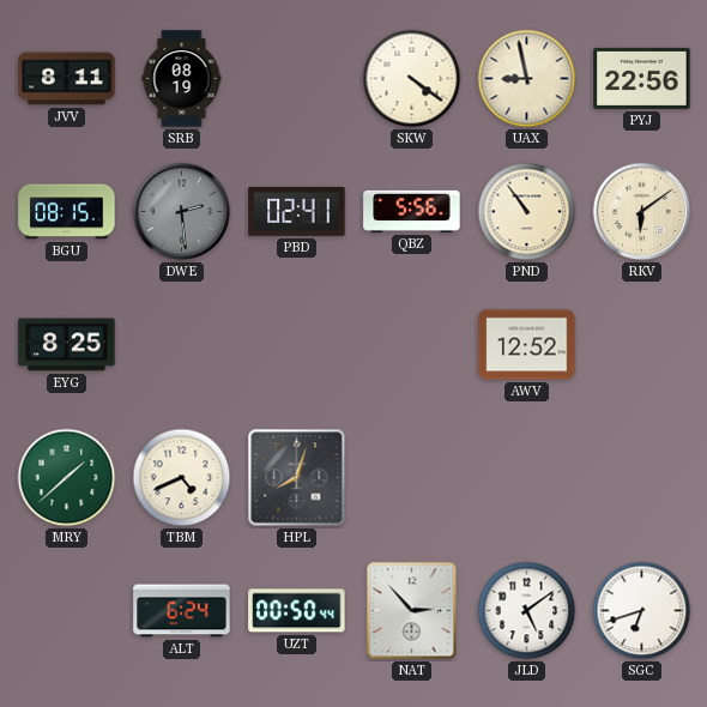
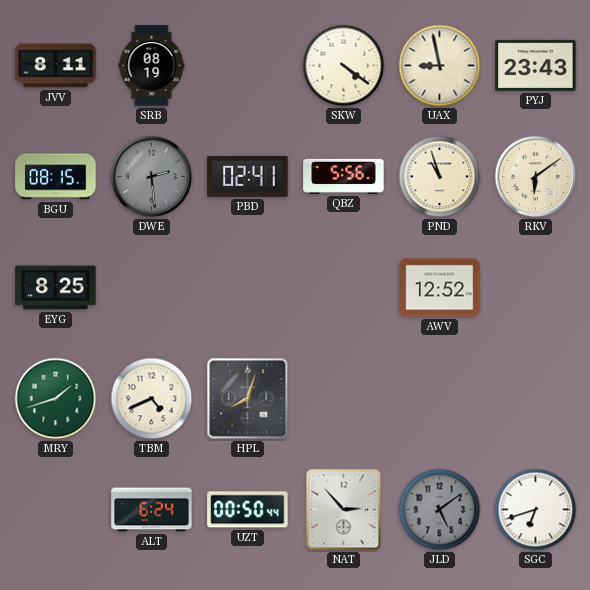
PYJ: 22:56 -> 23:43 (536, 65)
PND: 10:54 -> 10:57 (440, 177)
MRY: 1:38 -> 1:42 (56, 399)
JLD dial: white -> grey (440, 510)
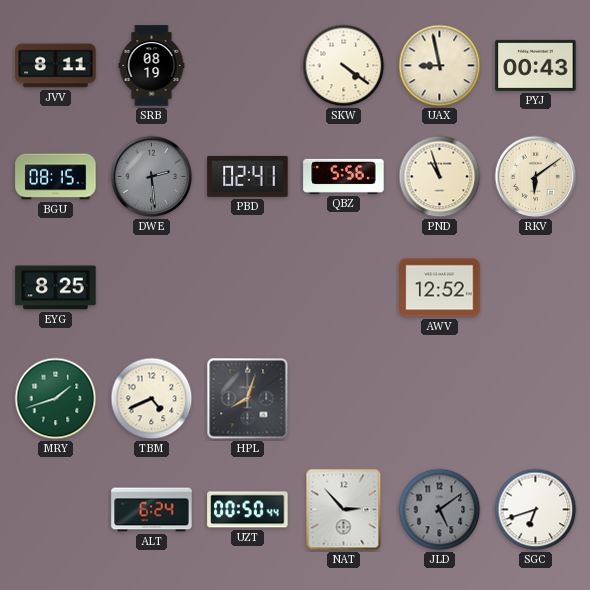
PYJ: 23:43 -> 00:43 (536, 65)
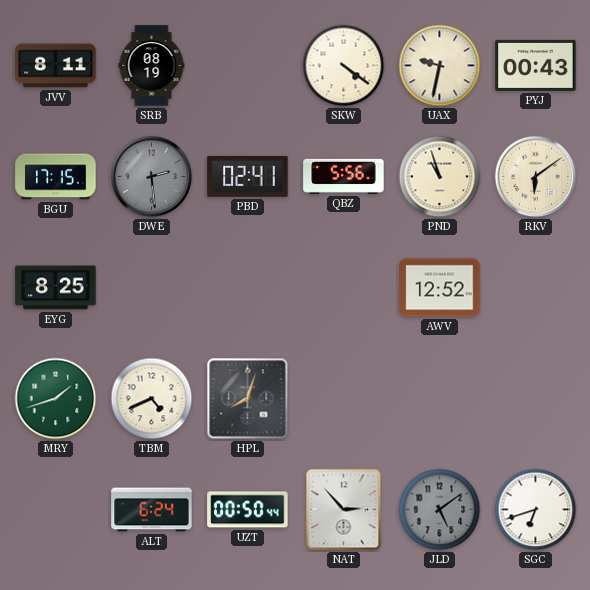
UAX: 8:58 -> 9:32 (440, 66)
BGU: 08:15 -> 17:15 (56, 177)
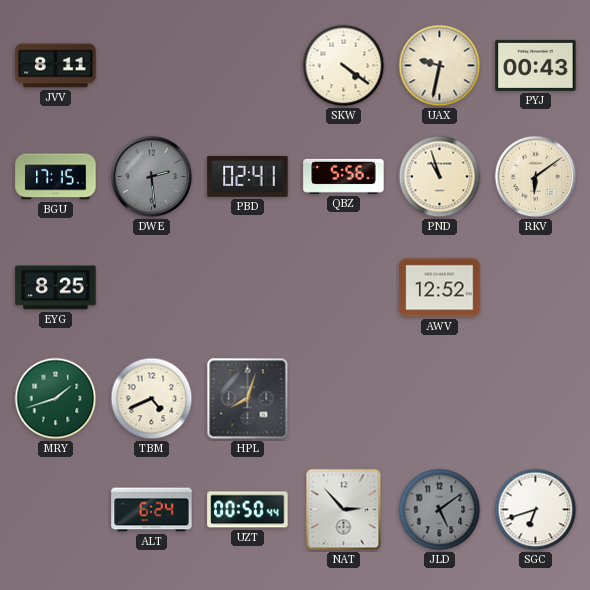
SRB: 08:19 -> none (152, 66)
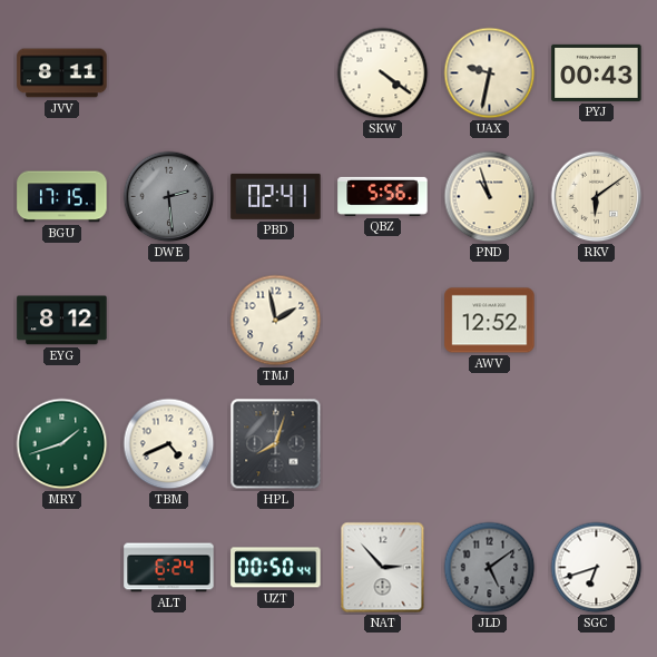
EYG: 8:25 -> 8:12 (62, 321)
TMJ: none -> 1:58 (276, 321)
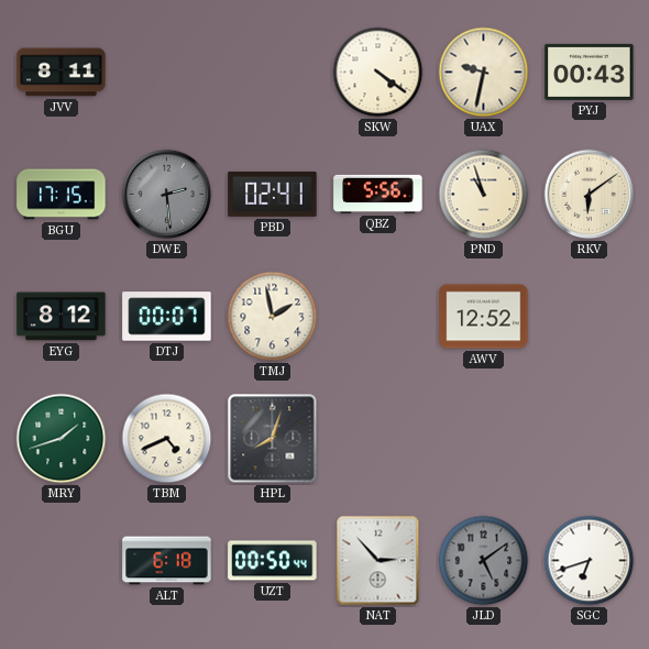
DTJ: none -> 00:07 (167, 317)
ALT: 6:24 -> 6:18 (167, 561)
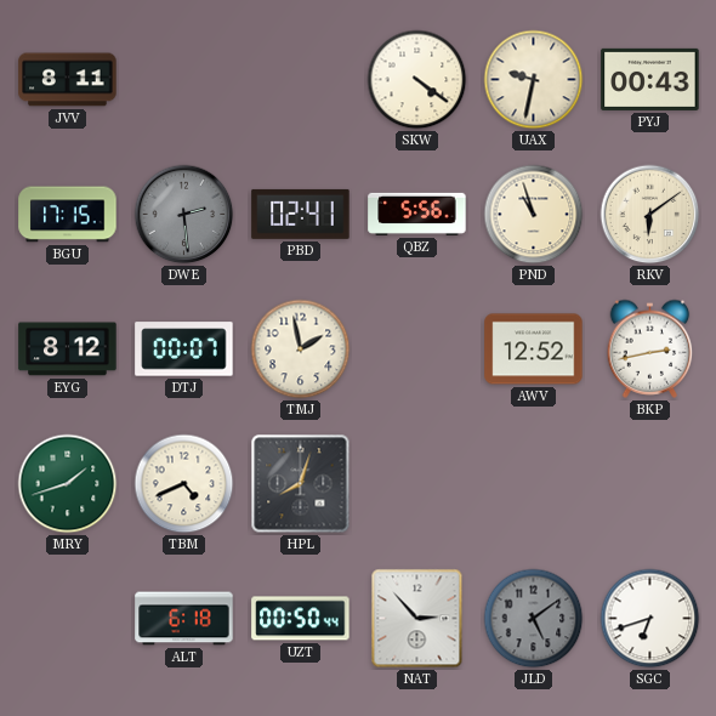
BKP: none -> 2:43 (650, 348)
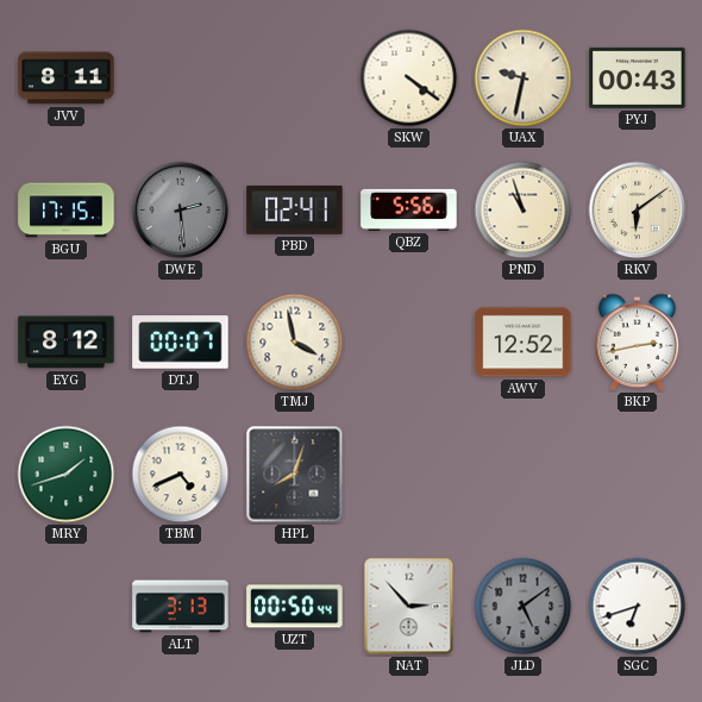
TMJ: 1:58 -> 3:58 (295, 343)
ALT: 6:18 -> 3:13 (181, 607)
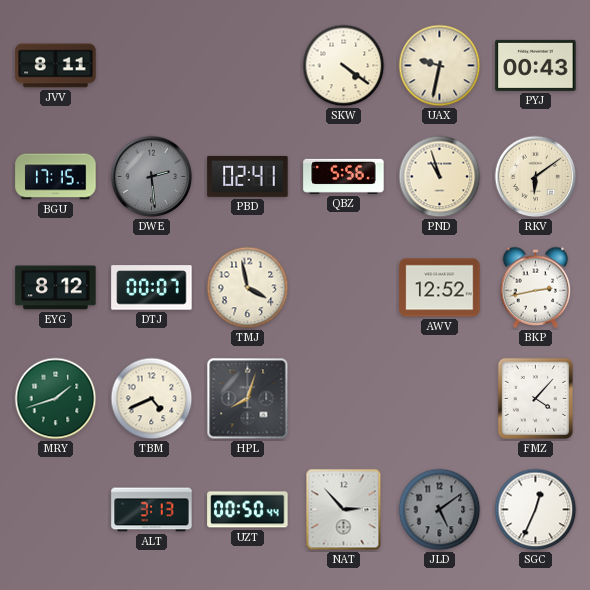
FMZ: none -> 4:07 (535, 398)
SGC: 6:42 -> 12:34 (536, 510)
